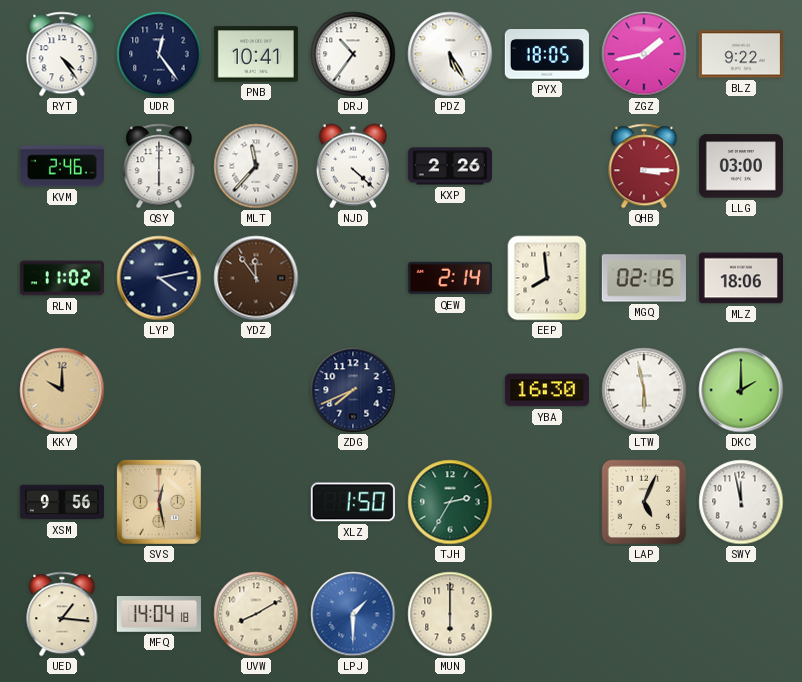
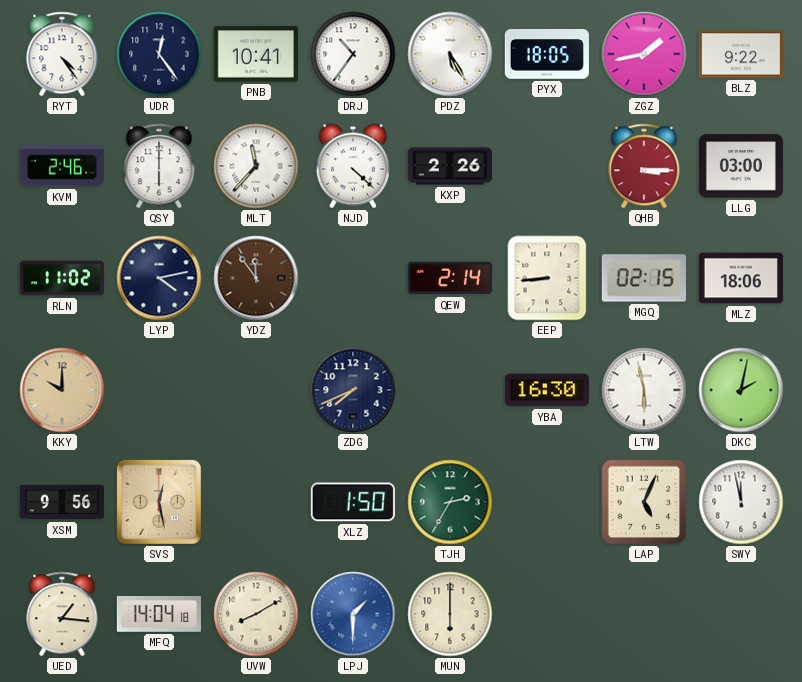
EEP: 7:59 -> 8:44 (547, 278)
DKC: 2:00 -> 2:02 (741, 390)
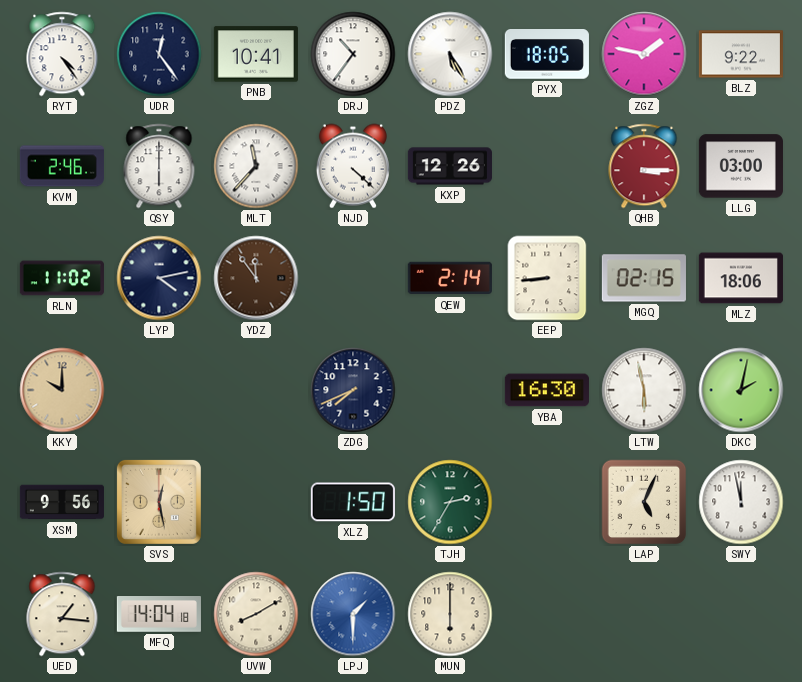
ZGZ: 1:43 -> 1:47 (644, 54)
KXP: 2:26 -> 12:26 (449, 166)
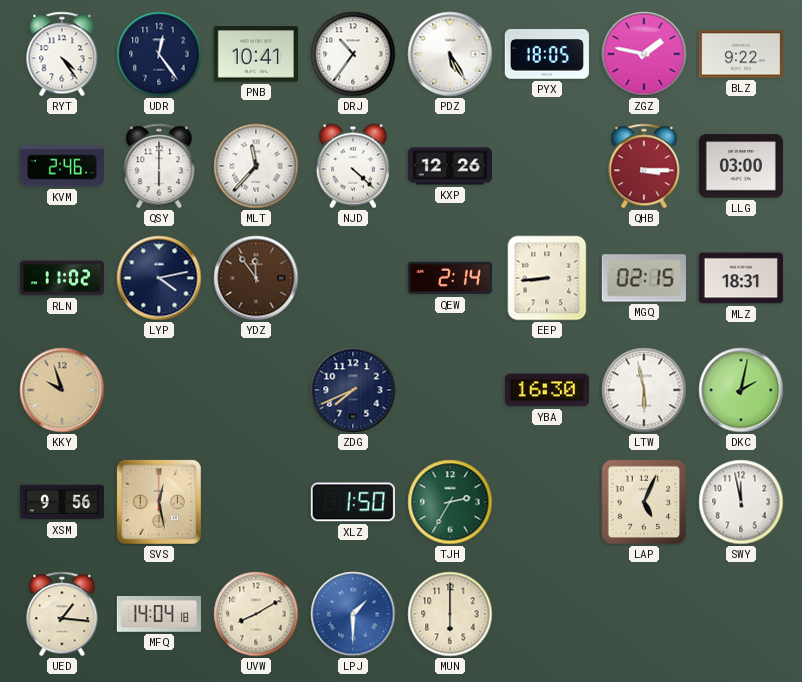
MLZ: 18:06 -> 18:31 (741, 278)
KKY: 10:00 -> 9:57 (62, 390)
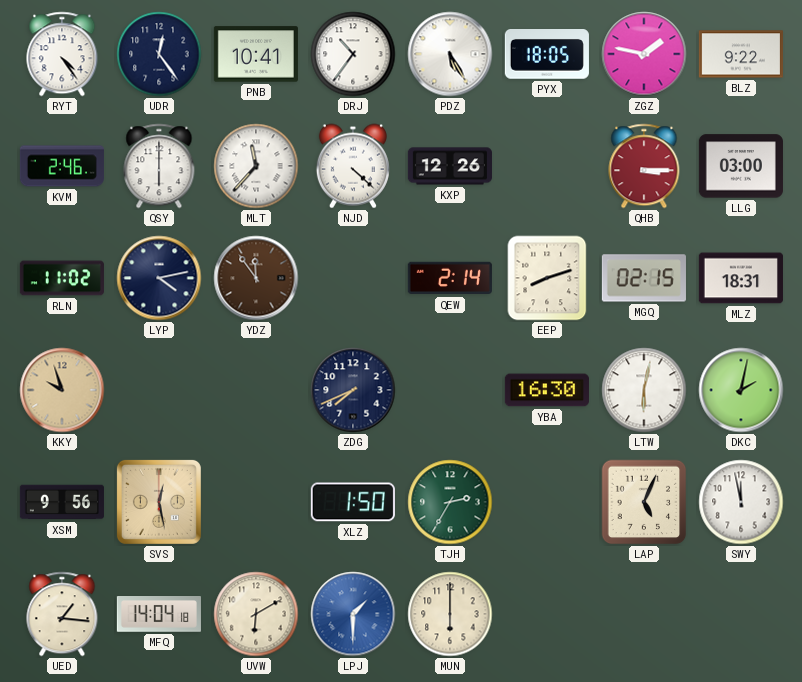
EEP: 8:44 -> 8:12 (547, 278)
LTW: 5:58 -> 6:02 (644, 390)
UVW: 8:10 -> 6:10 (256, 614)
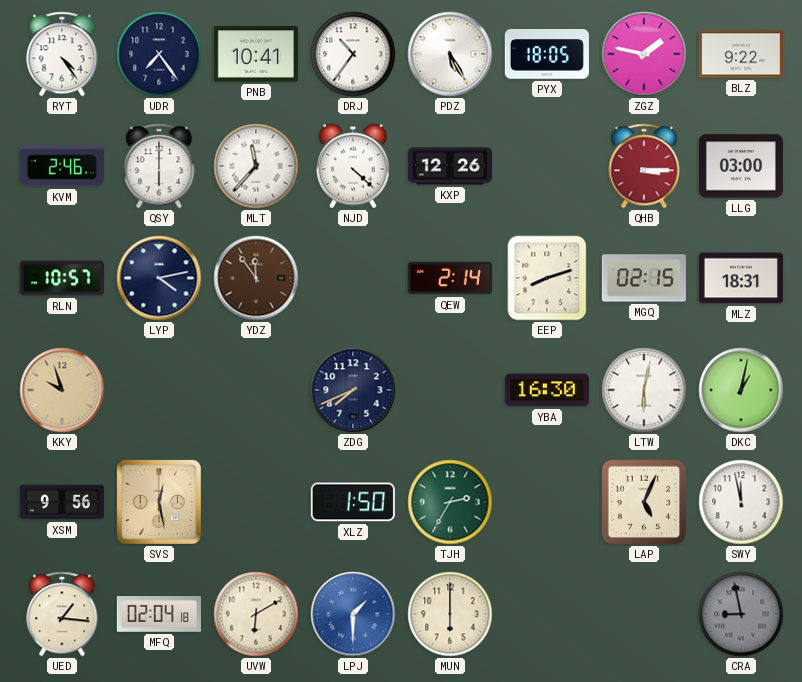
UDR: 12:24 -> 7:24 (159, 54)
RLN: 11:02 -> 10:57 (62, 278)
DKC: 2:02 -> 1:02 (741, 390)
MFQ: 14:04 -> 02:04 (159, 614)
CRA: none -> 8:58 (741, 614)
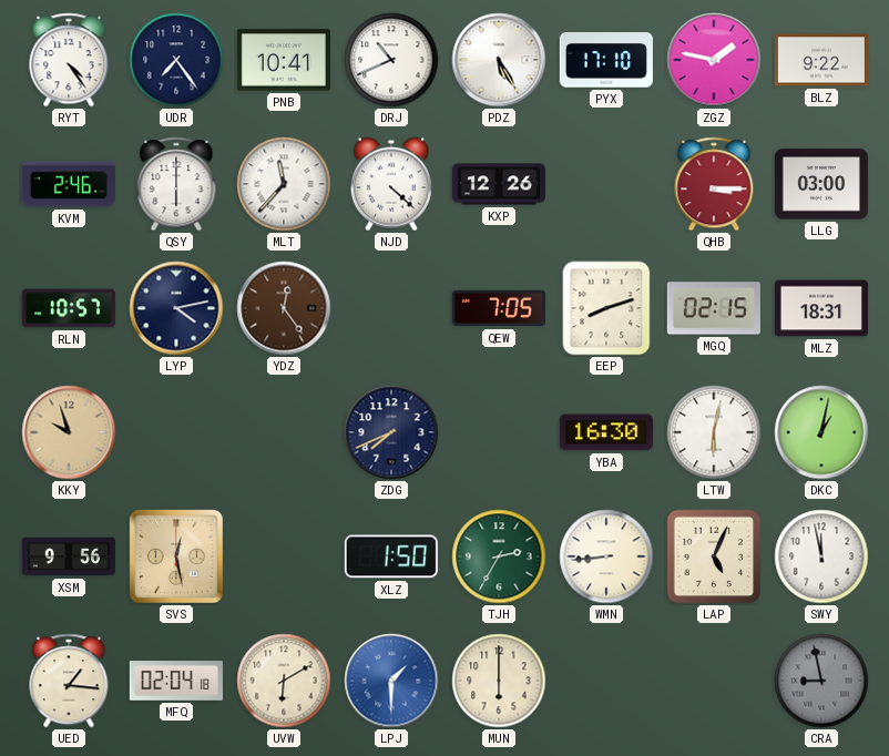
DRJ: 10:36 -> 10:41 (391, 60)
PYX: 18:05 -> 17:10 (606, 60)
YDZ: 11:54 -> 12:24 (284, 308)
QEW: 2:14 -> 7:05 (499, 308)
WMN: none -> 8:44 (606, 556)
